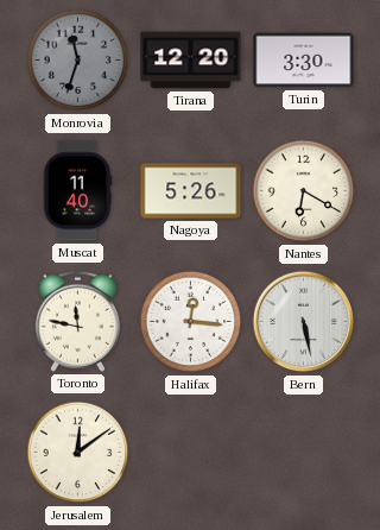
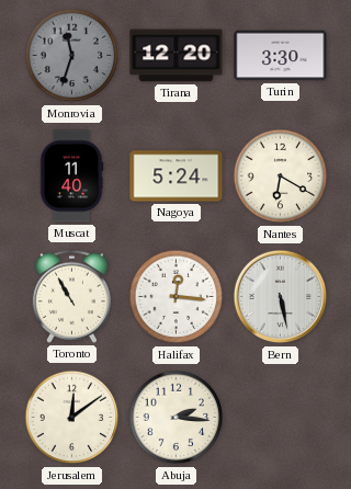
Nagoya: 5:26 -> 5:24 (177, 177)
Toronto: 11:47 -> 10:55 (71, 296)
Abuja: none -> 2:16 (177, 418)
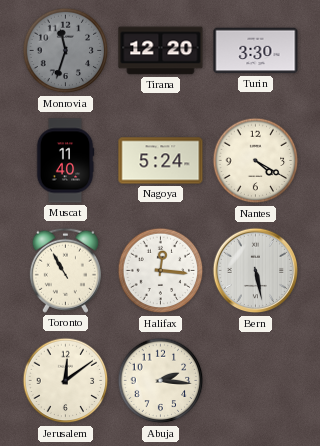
Nantes: 6:20 -> 4:20 (256, 161)
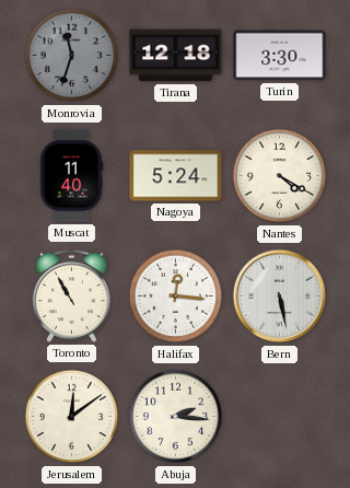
Tirana: 12:20 -> 12:18 (176, 56)
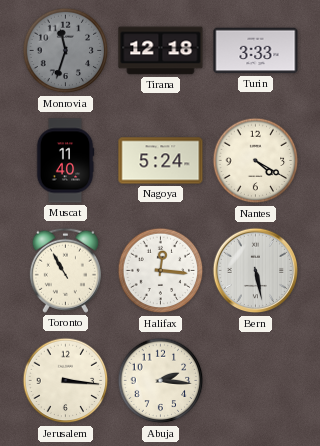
Turin: 3:30 -> 3:33 (256, 51)
Jerusalem: 12:09 -> 3:16 (66, 381)
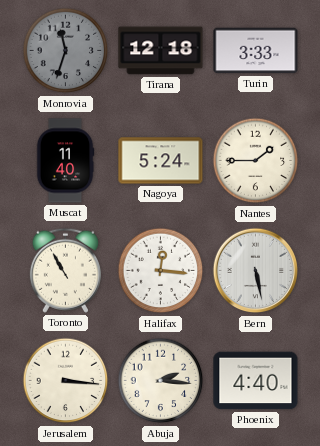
Nantes: 4:20 -> 1:45 (256, 161)
Phoenix: none -> 4:40 (256, 381)
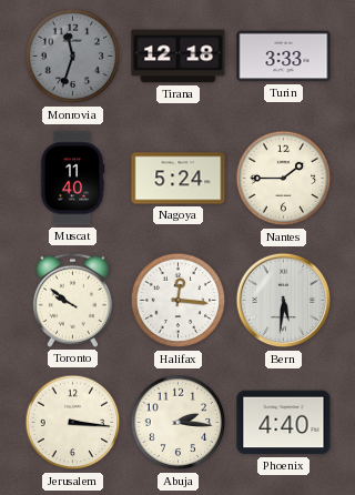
Toronto: 10:55 -> 9:51 (72, 300)
Bern: 5:28 -> 5:31 (284, 301)
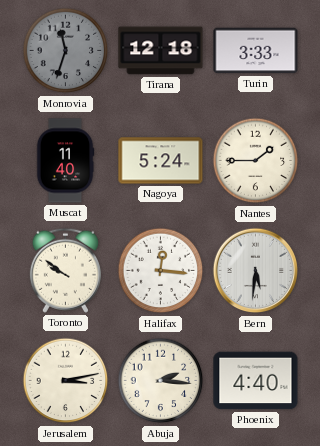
Jerusalem: 3:16 -> 3:13 (66, 381)
